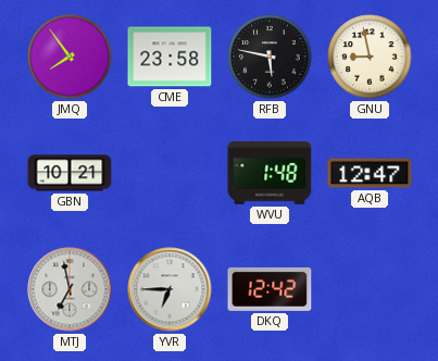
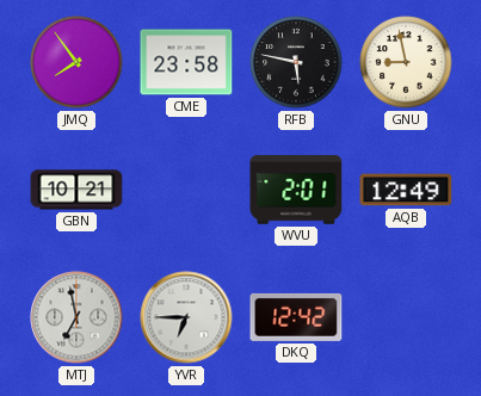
WVU: 1:48 -> 2:01 (296, 190)
AQB: 12:47 -> 12:49 (406, 190)
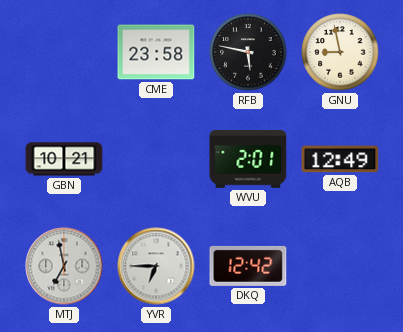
JMQ: 7:54 -> none (76, 62)
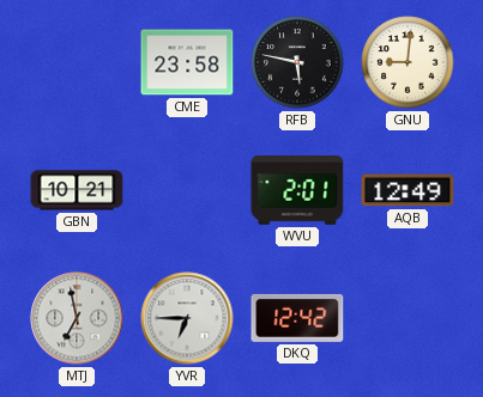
GNU: 8:58 -> 9:01 (407, 62)
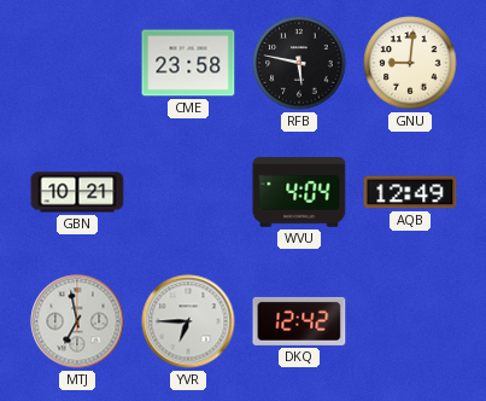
WVU: 2:01 -> 4:04 (299, 192)
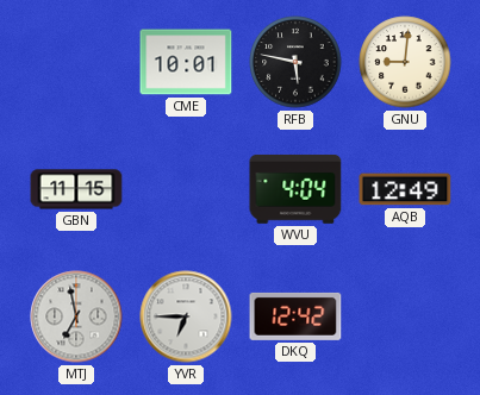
CME: 23:58 -> 10:01 (186, 62)
GBN: 10:21 -> 11:15 (76, 189)
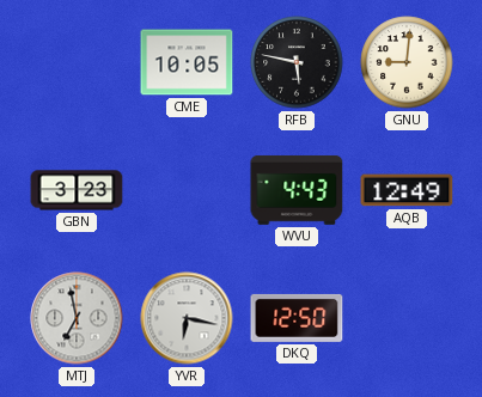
CME: 10:01 -> 10:05 (187, 62)
GBN: 11:15 -> 3:23 (77, 190)
WVU: 4:04 -> 4:43 (297, 190)
YVR: 6:45 -> 6:17 (187, 318)
DKQ: 12:42 -> 12:50 (297, 318)
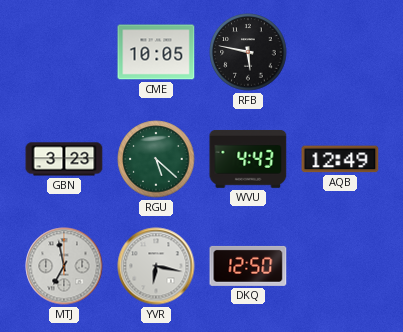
GNU: 9:01 -> none (407, 62)
RGU: none -> 5:22 (156, 159)
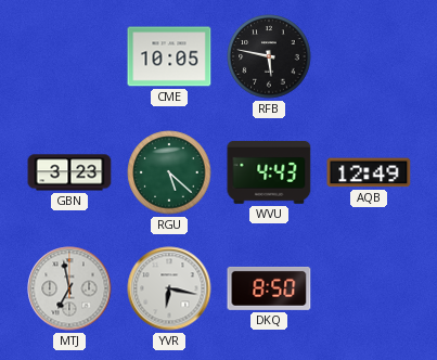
DKQ: 12:50 -> 8:50 (269, 288)
